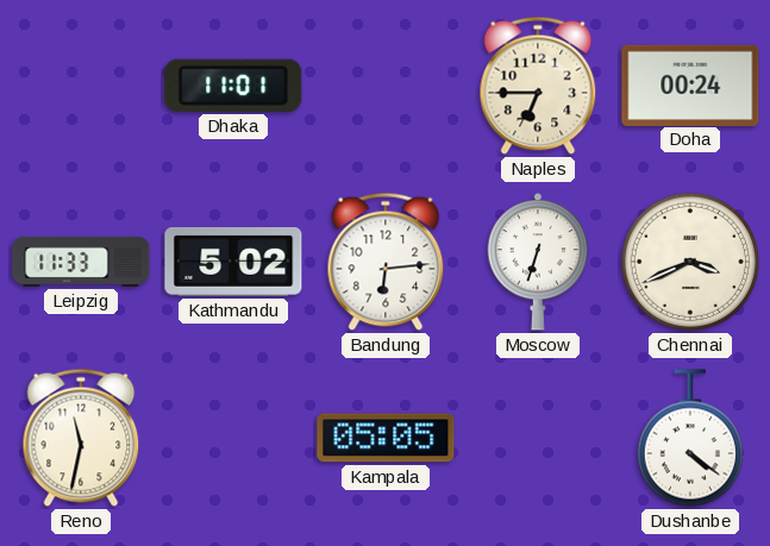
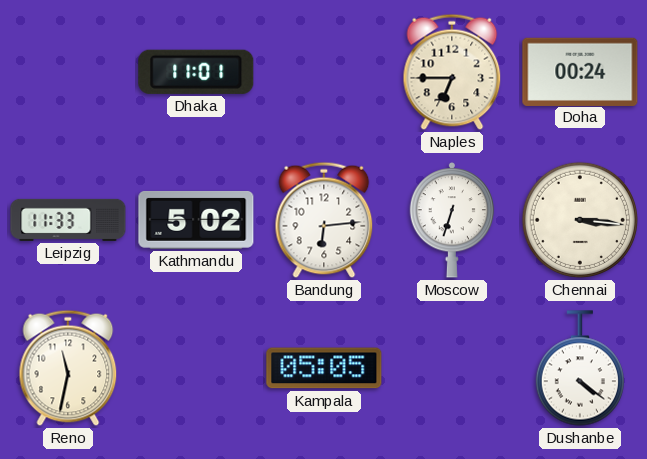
Chennai: 3:41 -> 3:16 (580, 220)
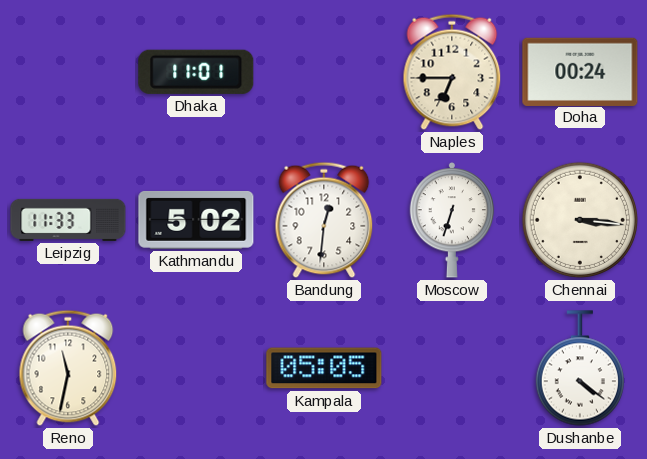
Bandung: 6:14 -> 12:31 (324, 220)
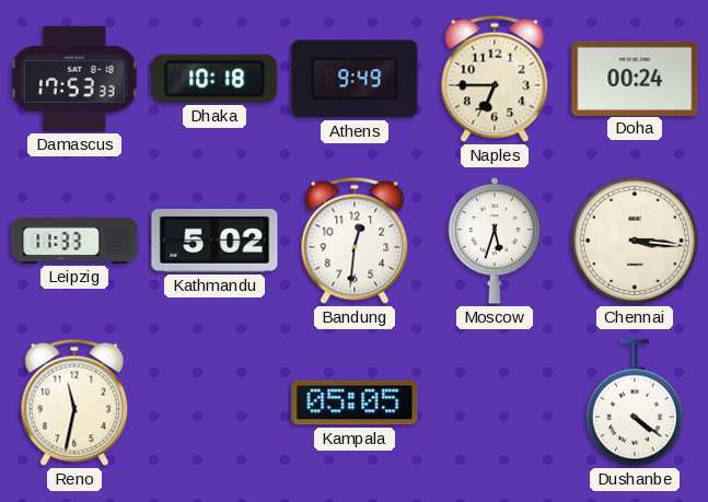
Damascus: none -> 17:53 (74, 79)
Dhaka: 11:01 -> 10:18 (214, 79)
Athens: none -> 9:49 (355, 79)
Moscow: 6:33 -> 5:33 (495, 242)
